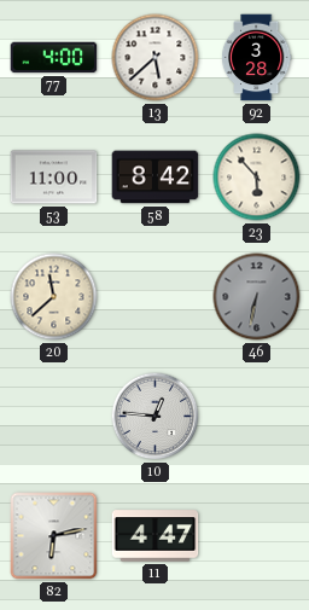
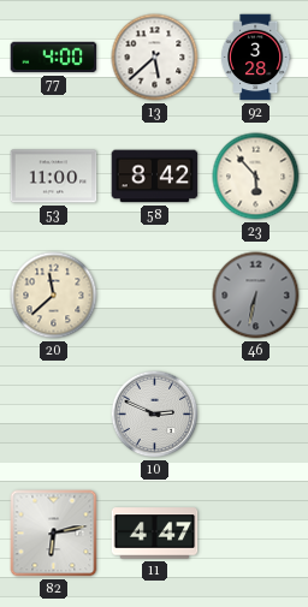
10: 12:46 -> 2:49 (155, 415)
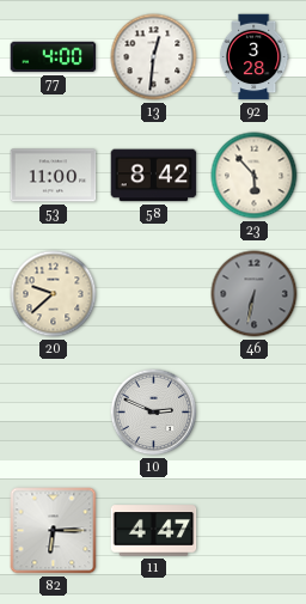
13: 5:38 -> 12:31 (154, 57)
20: 11:38 -> 9:38 (54, 294)
82: 6:13 -> 6:15 (54, 531)
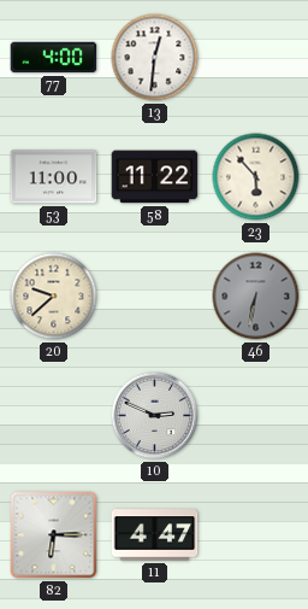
92: 3:28 -> none (253, 57)
58: 8:42 -> 11:22 (155, 177)
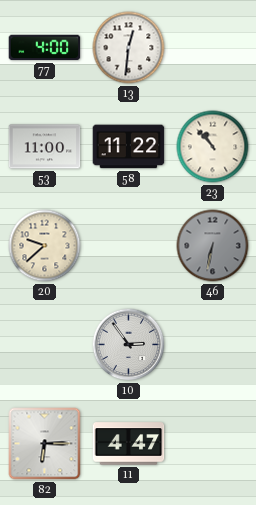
23: 5:53 -> 10:53 (213, 147)
10: 2:49 -> 2:54 (129, 345)
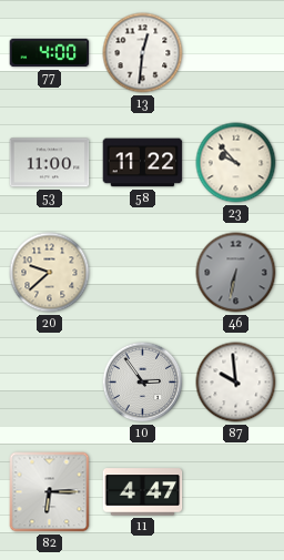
23: 10:53 -> 9:53 (236, 163)
87: none -> 9:59 (236, 383)
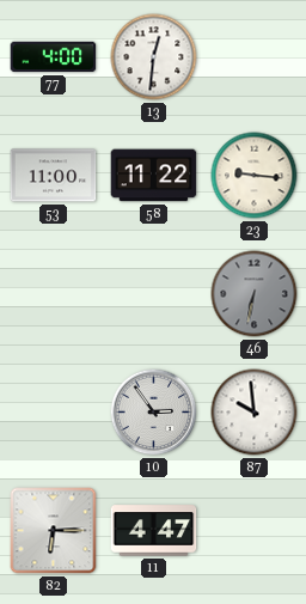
23: 9:53 -> 9:16 (255, 176)
20: 9:38 -> none (50, 273)
